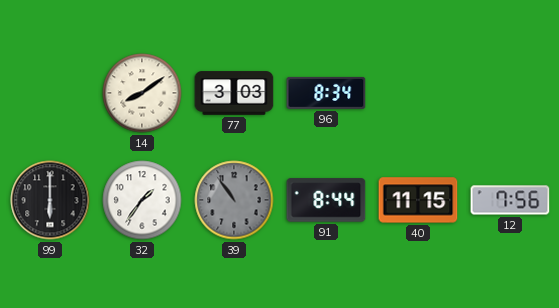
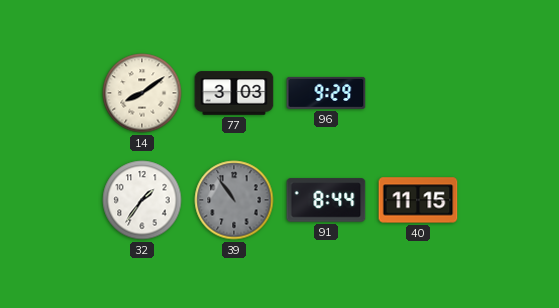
96: 8:34 -> 9:29 (326, 93)
99: 6:00 -> none (50, 200)
12: 7:56 -> none (510, 200)
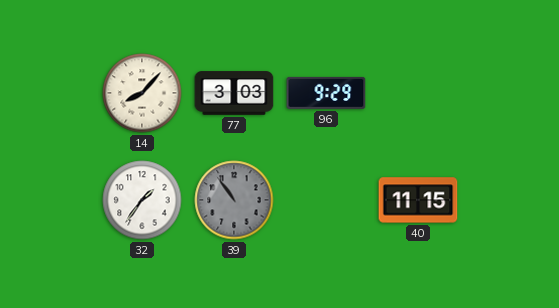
14: 8:09 -> 8:07 (142, 93)
91: 8:44 -> none (326, 200)
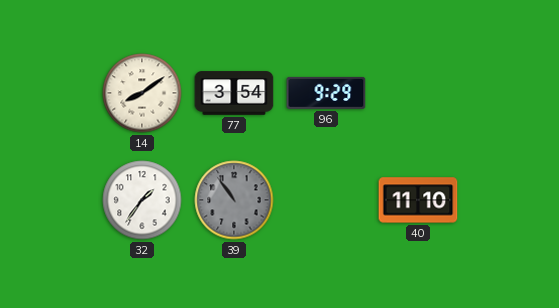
14: 8:07 -> 8:09 (142, 93)
77: 3:03 -> 3:54 (234, 93)
40: 11:15 -> 11:10 (418, 200)
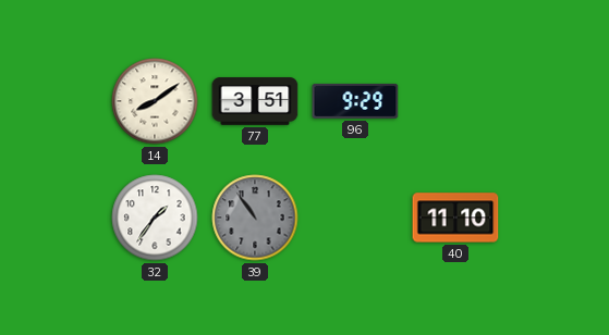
77: 3:54 -> 3:51 (255, 101)
